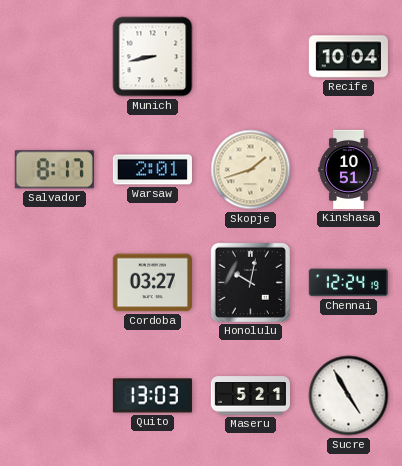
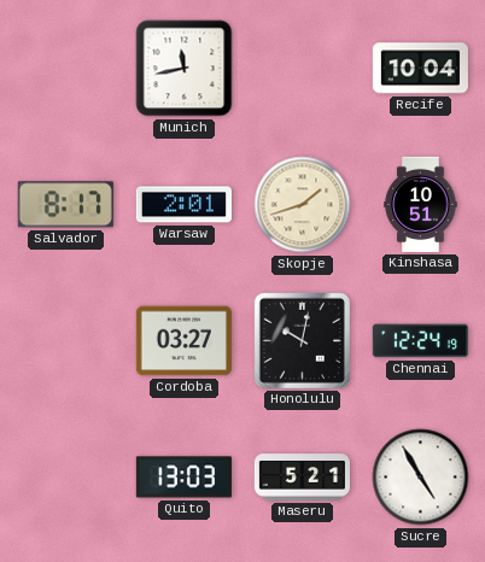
Munich: 8:43 -> 11:43 (185, 69)
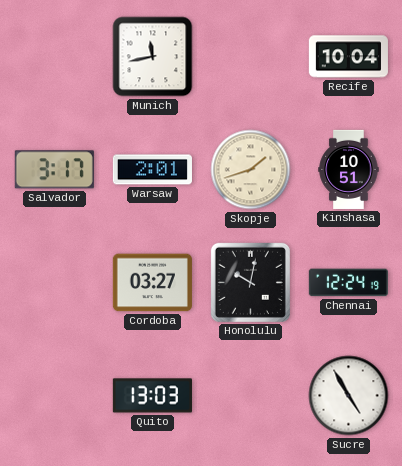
Salvador: 8:17 -> 3:17 (54, 170)
Maseru: 5:21 -> none (302, 478)
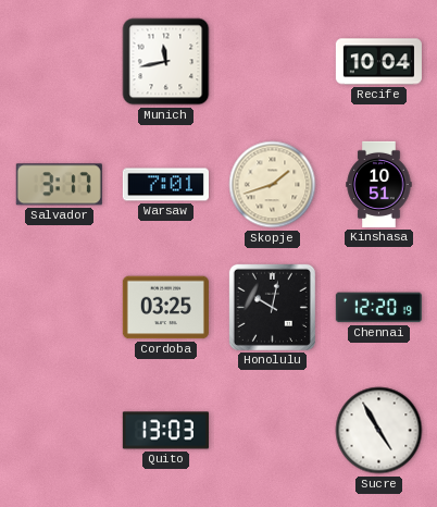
Warsaw: 2:01 -> 7:01 (165, 185)
Cordoba: 03:27 -> 03:25 (165, 308)
Chennai: 12:24 -> 12:20 (378, 308)
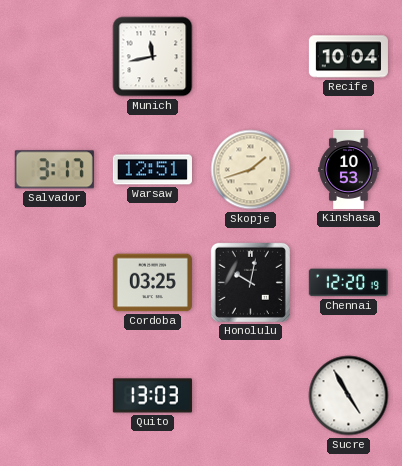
Warsaw: 7:01 -> 12:51 (152, 170)
Kinshasa: 10:51 -> 10:53 (349, 169)
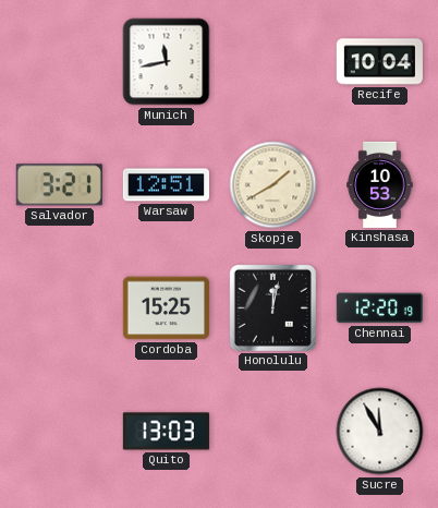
Salvador: 3:17 -> 3:21 (59, 185)
Skopje: 1:42 -> 1:40 (273, 185)
Cordoba: 03:25 -> 15:25 (166, 309)
Honolulu: 10:02 -> 12:02 (272, 307)
Sucre: 4:55 -> 11:55 (380, 432)
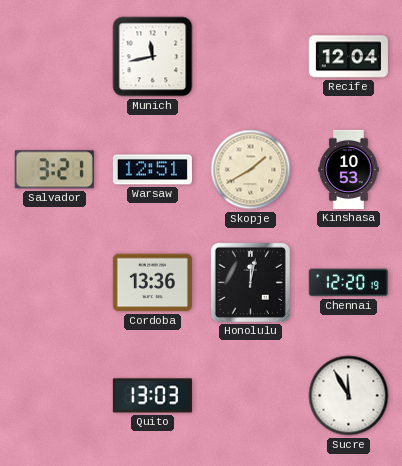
Recife: 10:04 -> 12:04 (348, 57)
Cordoba: 15:25 -> 13:36 (152, 283)
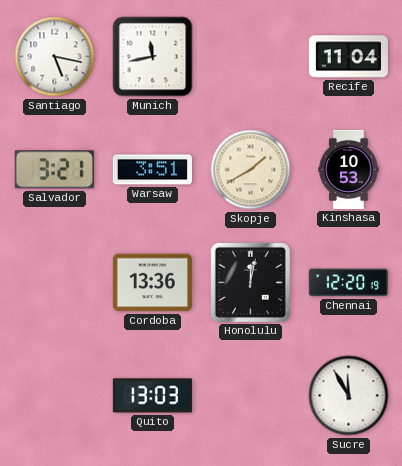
Santiago: none -> 5:17 (55, 57)
Recife: 12:04 -> 11:04 (348, 57)
Warsaw: 12:51 -> 3:51 (152, 170)
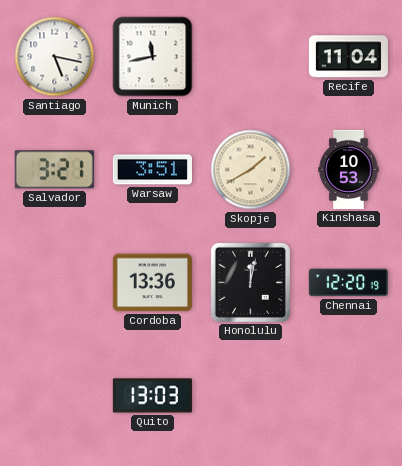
Sucre: 11:55 -> none (349, 396)
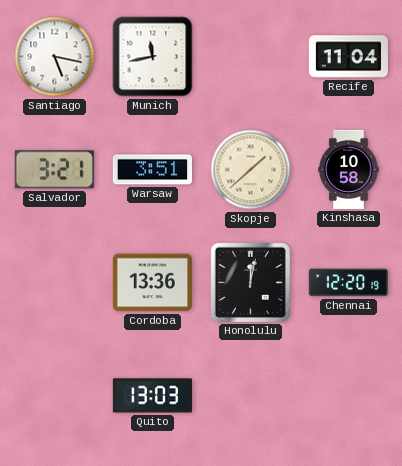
Skopje: 1:40 -> 1:38 (251, 170)
Kinshasa: 10:53 -> 10:58 (349, 169)
